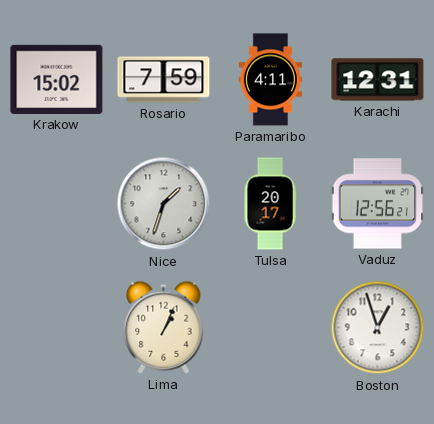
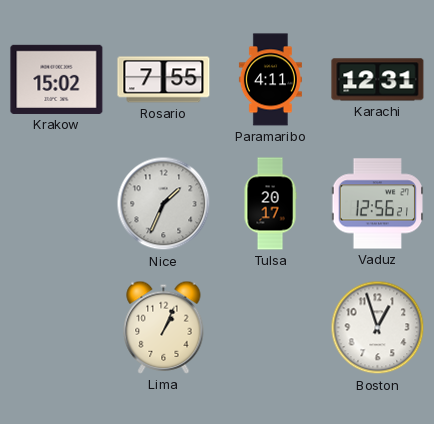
Rosario: 7:59 -> 7:55 (164, 80)
Nice: 1:33 -> 1:34 (164, 204)
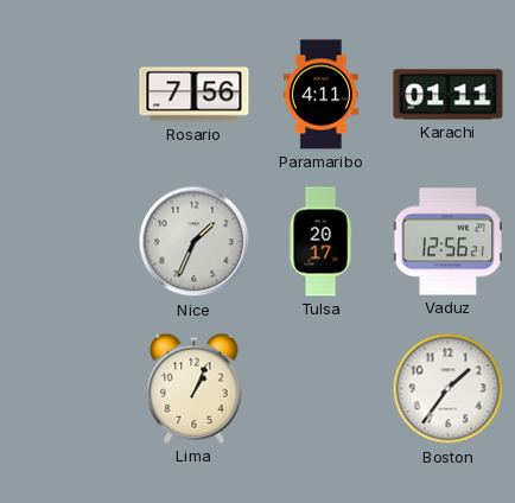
Krakow: 15:02 -> none (57, 79)
Rosario: 7:55 -> 7:56 (195, 95)
Karachi: 12:31 -> 01:11 (449, 95)
Boston: 12:57 -> 1:36 (449, 389)
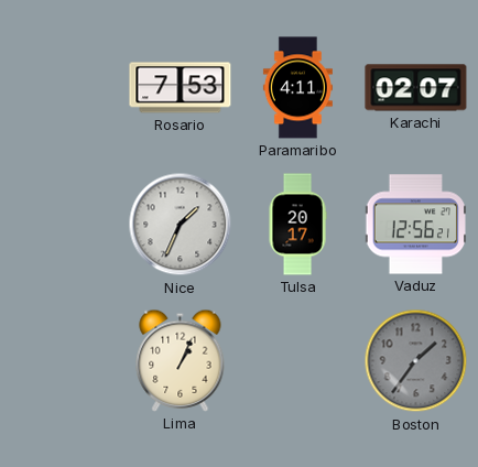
Rosario: 7:56 -> 7:53 (181, 88)
Karachi: 01:11 -> 02:07 (416, 88)
Boston dial: white -> grey (416, 361)
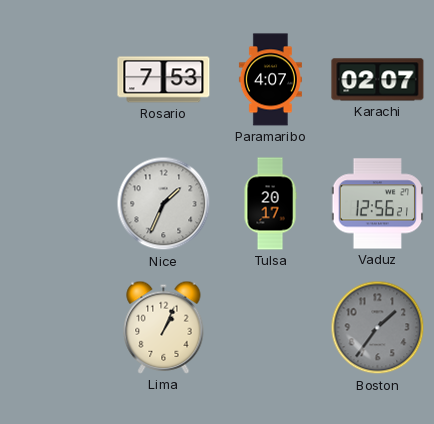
Paramaribo: 4:11 -> 4:07 (270, 80)
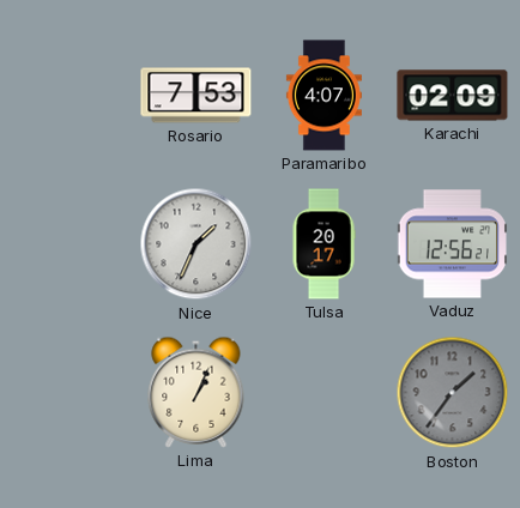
Karachi: 02:07 -> 02:09 (453, 96)
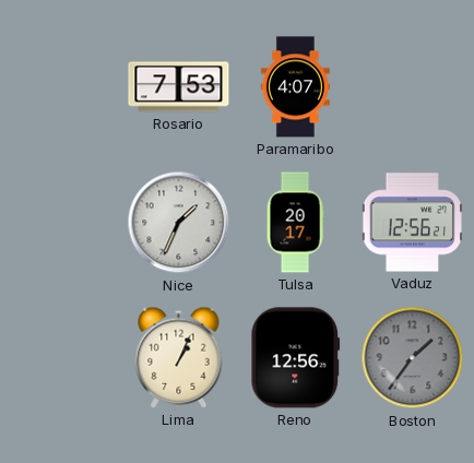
Karachi: 02:09 -> none (453, 96)
Reno: none -> 12:56 (296, 358)
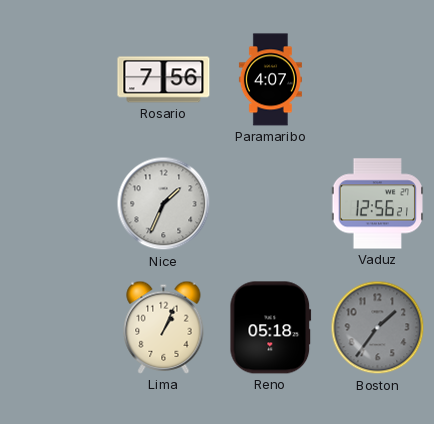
Rosario: 7:53 -> 7:56 (164, 80)
Tulsa: 20:17 -> none (295, 223)
Reno: 12:56 -> 05:18 (271, 328)
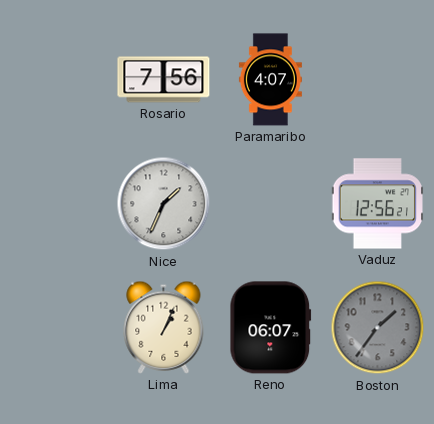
Reno: 05:18 -> 06:07 (271, 328)
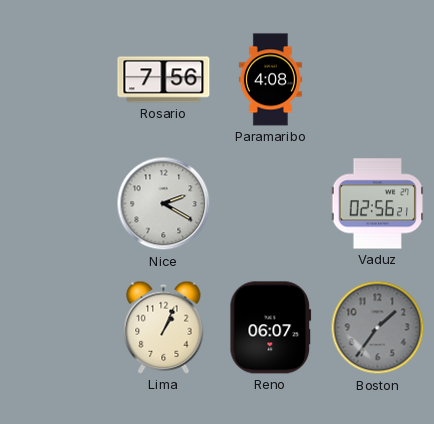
Paramaribo: 4:07 -> 4:08 (270, 80)
Nice: 1:34 -> 2:20 (164, 204)
Vaduz: 12:56 -> 02:56 (378, 204)
